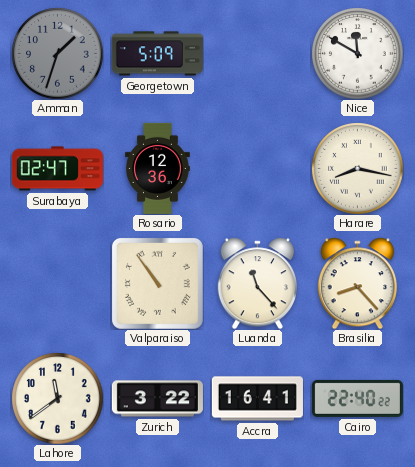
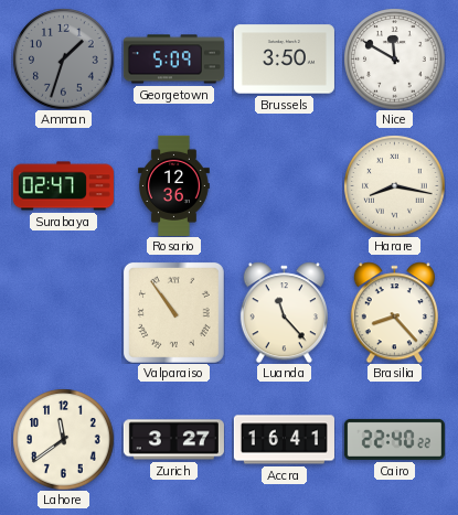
Brussels: none -> 3:50 (284, 60)
Zurich: 3:22 -> 3:27 (173, 440)
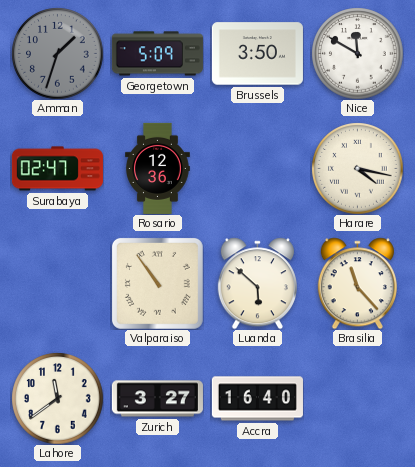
Harare: 8:17 -> 4:17 (357, 168)
Luanda: 11:23 -> 5:52 (257, 283)
Brasilia: 8:23 -> 11:23 (357, 283)
Accra: 16:41 -> 16:40 (257, 399)
Cairo: 22:40 -> none (394, 439)
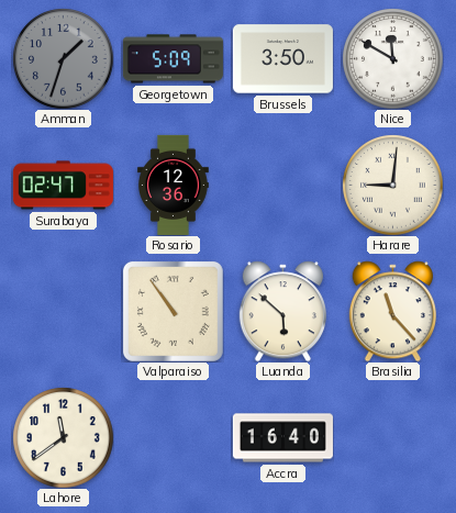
Harare: 4:17 -> 9:01 (392, 185)
Zurich: 3:27 -> none (157, 399)
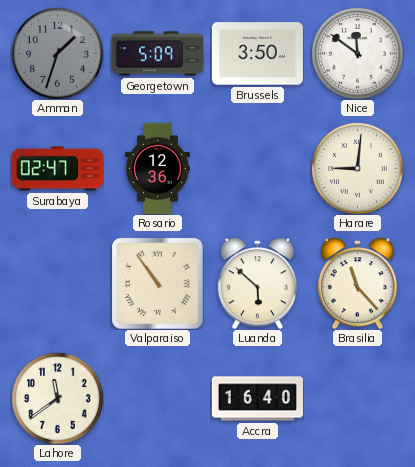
Nice: 11:50 -> 11:51 (357, 53)
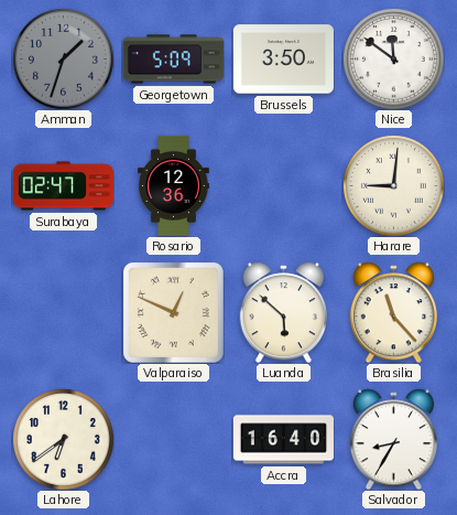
Valparaiso: 10:54 -> 12:49 (173, 312)
Lahore: 11:39 -> 6:39 (63, 439)
Salvador: none -> 8:35 (393, 439)
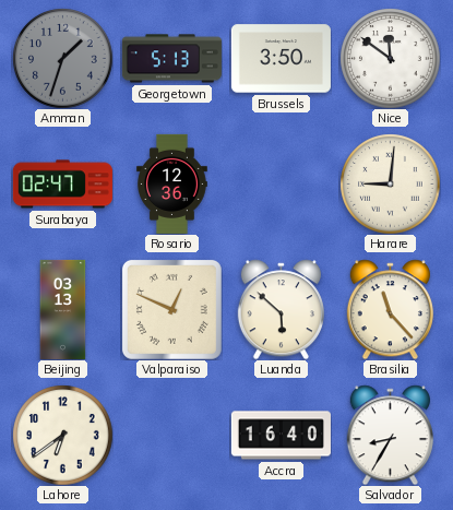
Georgetown: 5:09 -> 5:13 (171, 59)
Beijing: none -> 03:13 (63, 309)
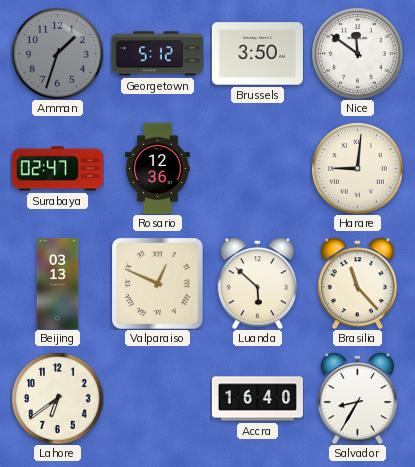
Georgetown: 5:13 -> 5:12 (157, 54)
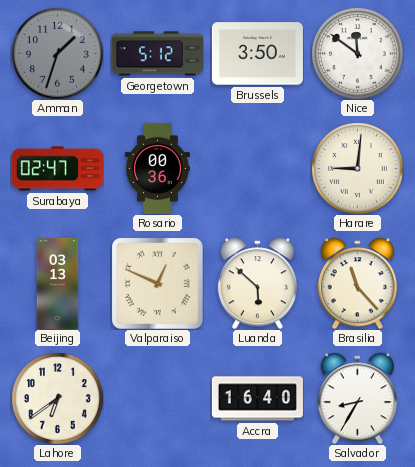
Rosario: 12:36 -> 00:36 (158, 168)
